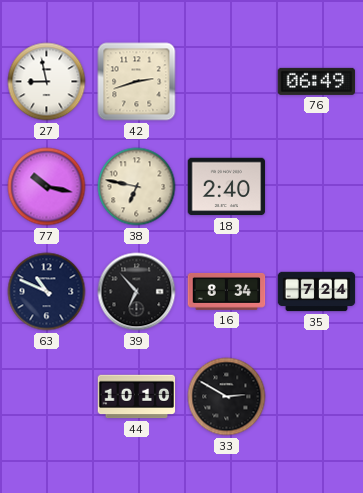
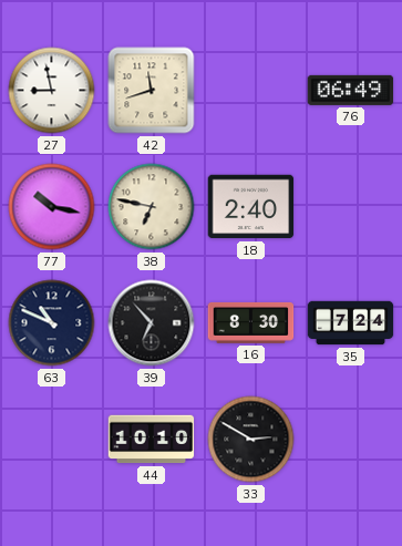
42: 2:42 -> 11:42 (152, 91)
16: 8:34 -> 8:30 (251, 323)
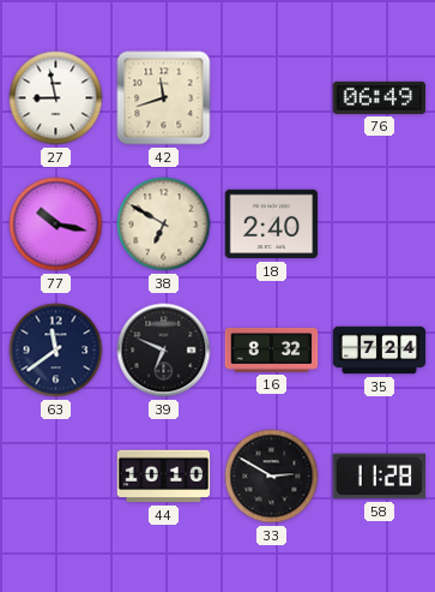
38: 6:47 -> 6:50 (164, 225)
63: 10:49 -> 11:39 (56, 351)
39: 6:53 -> 6:49 (164, 351)
16: 8:30 -> 8:32 (272, 351)
58: none -> 11:28 (379, 477)
